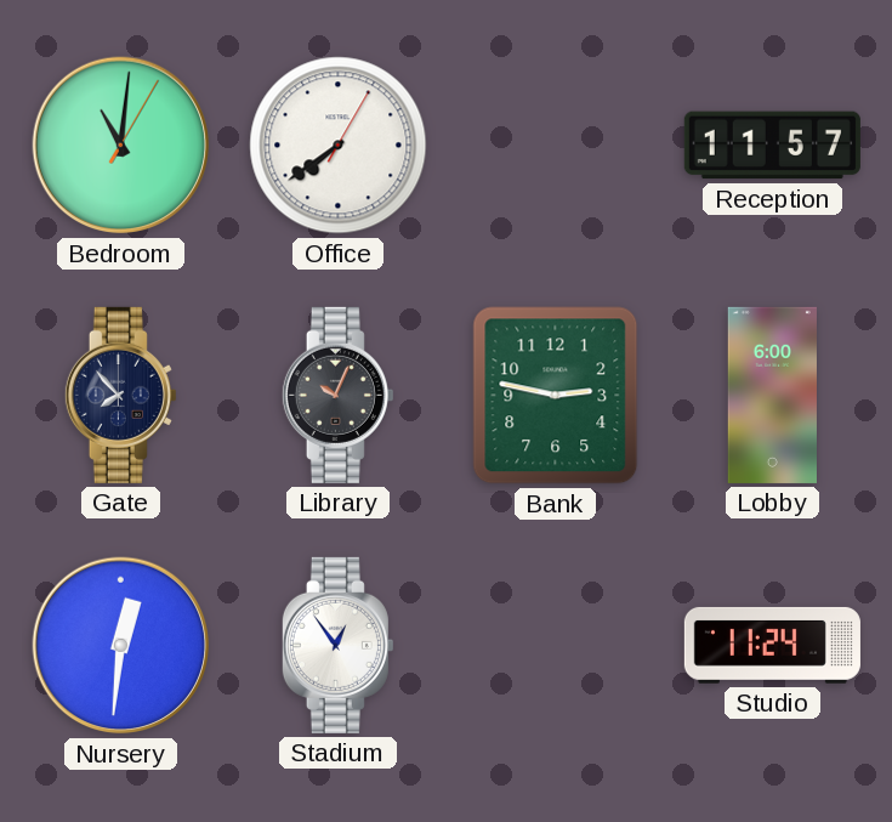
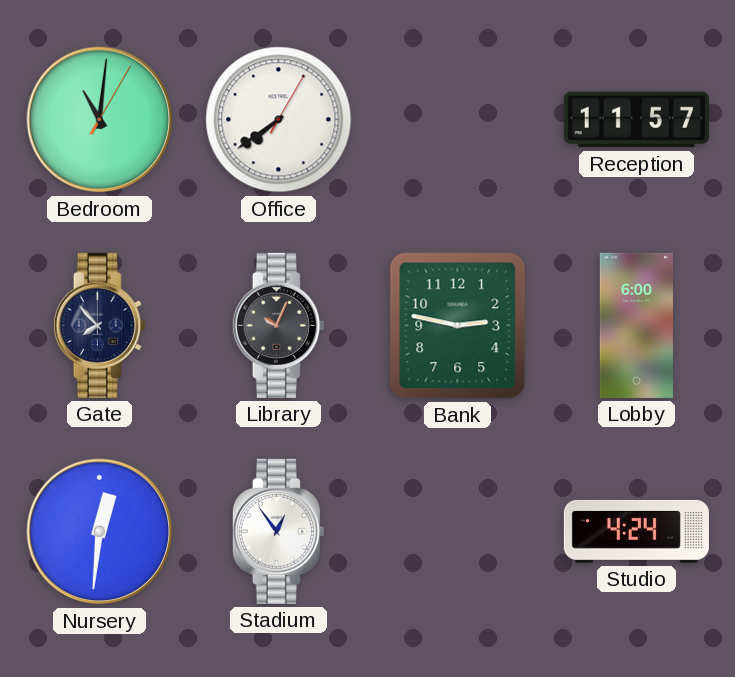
Studio: 11:24 -> 4:24 (636, 531)
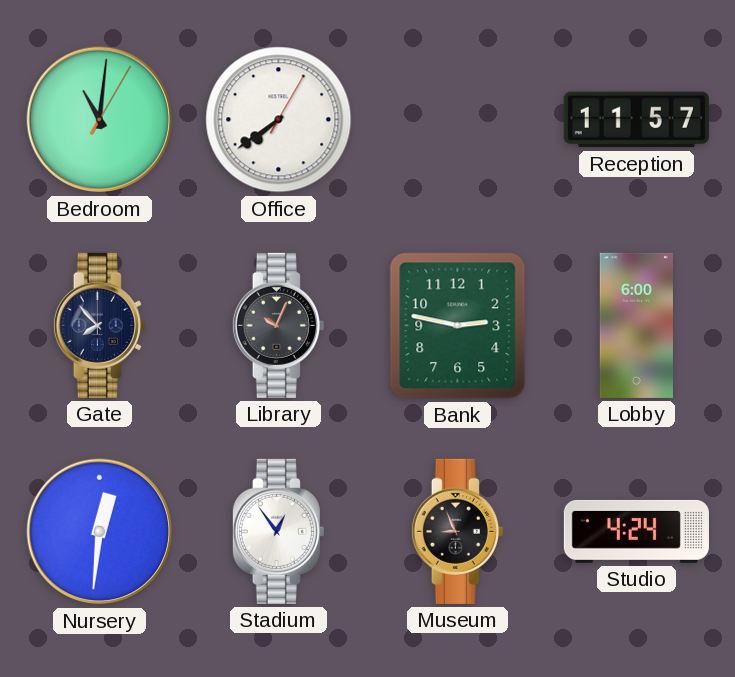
Museum: none -> 8:56 (457, 531)
